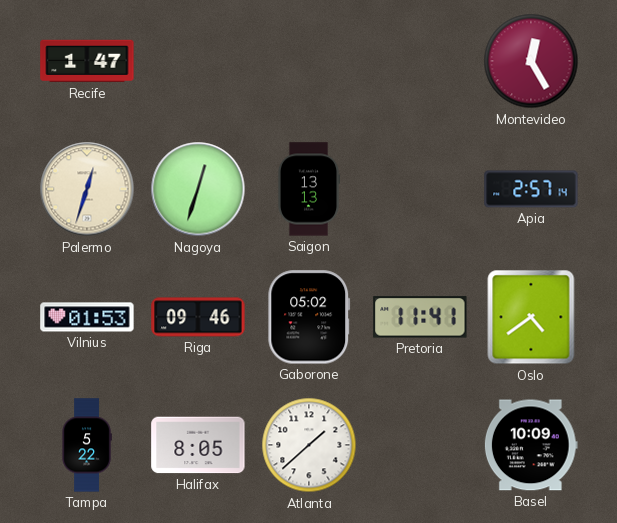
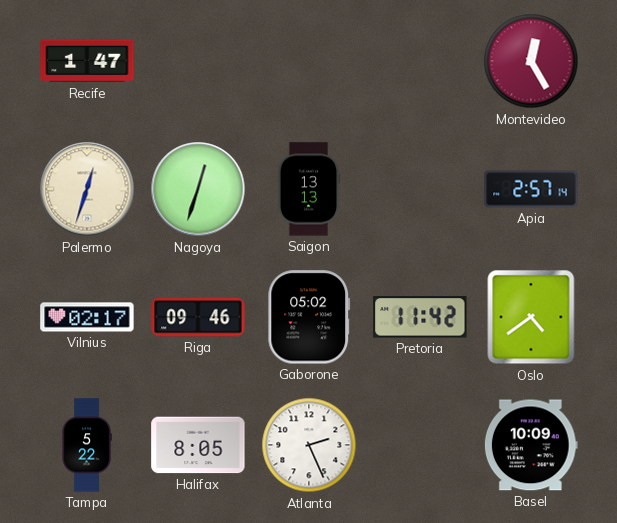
Vilnius: 01:53 -> 02:17 (87, 317)
Pretoria: 11:41 -> 11:42 (420, 317)
Atlanta: 1:38 -> 2:26 (309, 445)
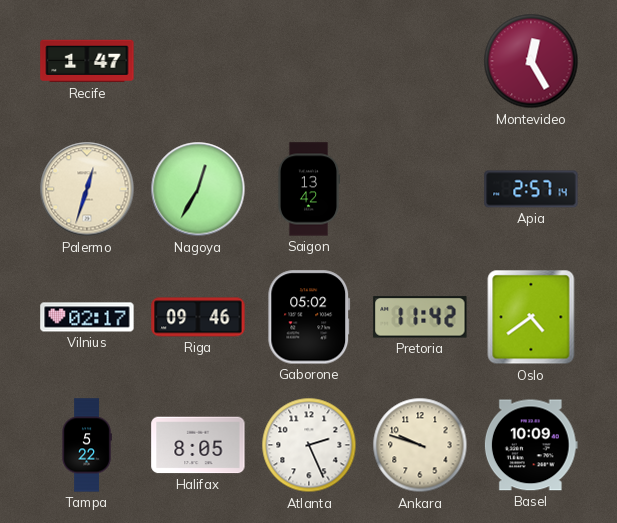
Nagoya: 12:33 -> 12:35 (198, 189)
Saigon: 13:13 -> 13:42 (309, 189)
Ankara: none -> 9:48 (420, 445)
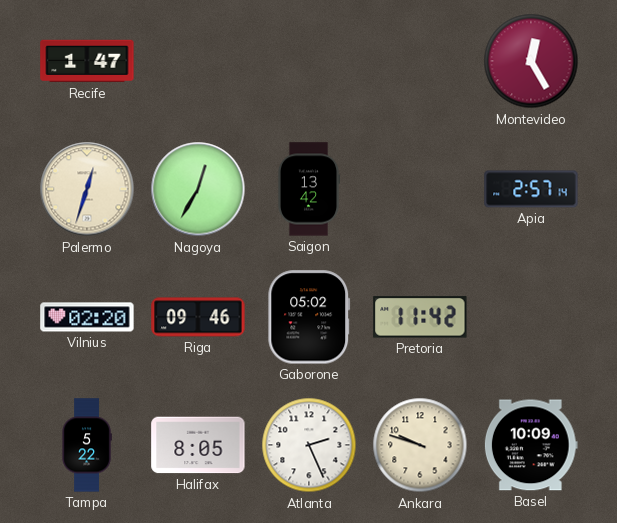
Vilnius: 02:17 -> 02:20 (87, 317)
Oslo: 4:39 -> none (531, 317)
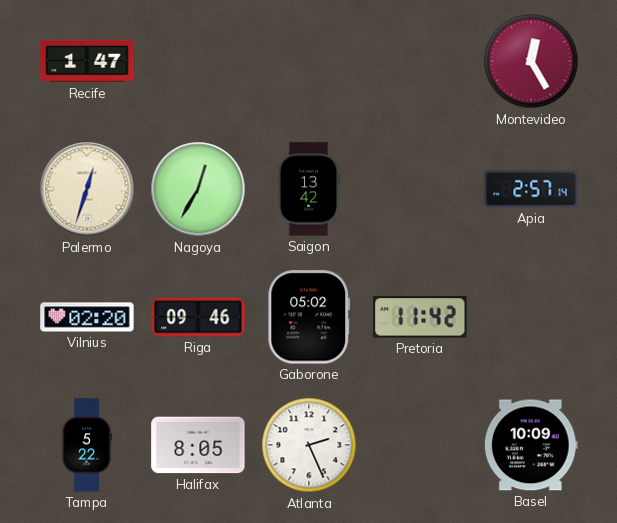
Ankara: 9:48 -> none (420, 445)
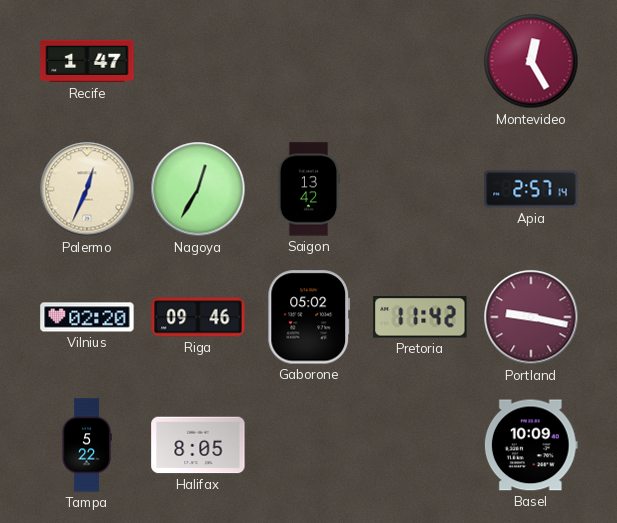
Palermo: 12:33 -> 12:34 (87, 189)
Portland: none -> 9:17 (531, 317)
Atlanta: 2:26 -> none (309, 445)
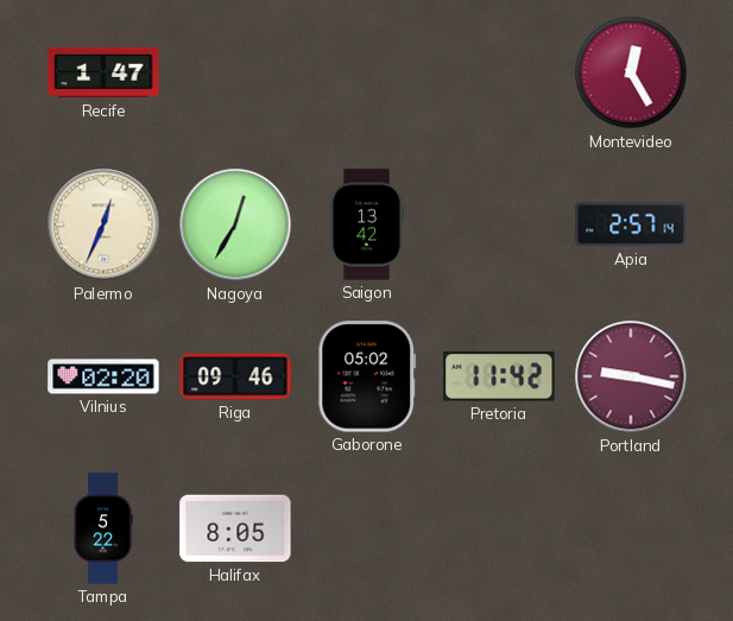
Basel: 10:09 -> none (531, 445)
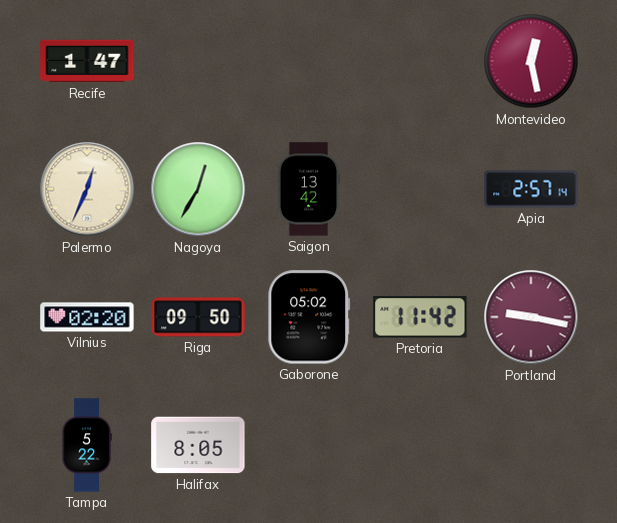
Montevideo: 12:25 -> 12:28 (531, 61)
Riga: 09:46 -> 09:50 (198, 317)
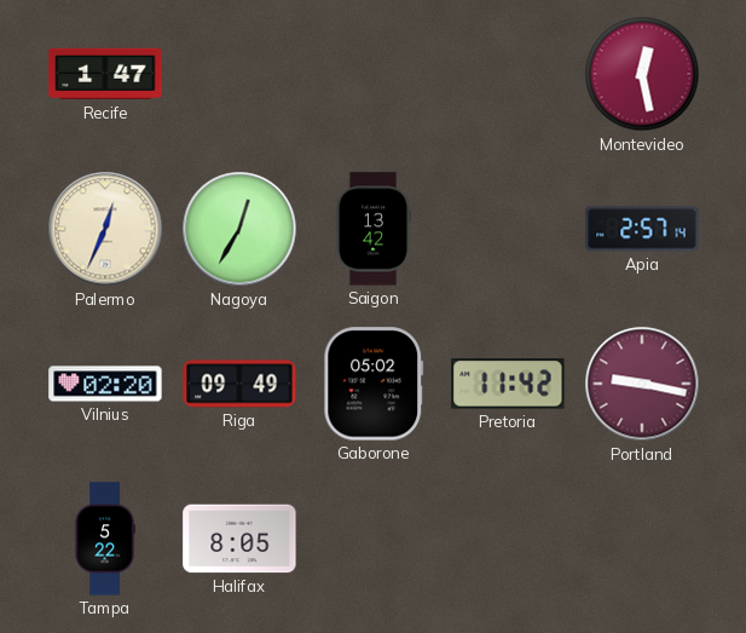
Riga: 09:50 -> 09:49 (239, 384)
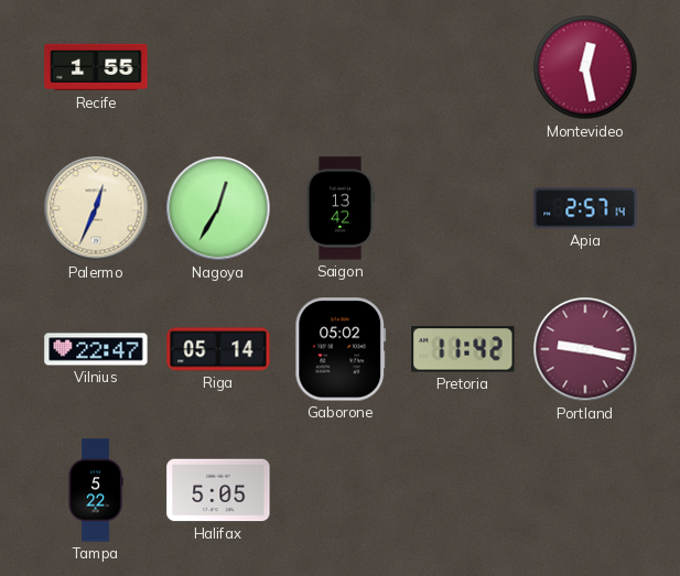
Recife: 1:47 -> 1:55 (96, 67)
Vilnius: 02:20 -> 22:47 (96, 349)
Riga: 09:49 -> 05:14 (218, 349)
Halifax: 8:05 -> 5:05 (218, 490)
